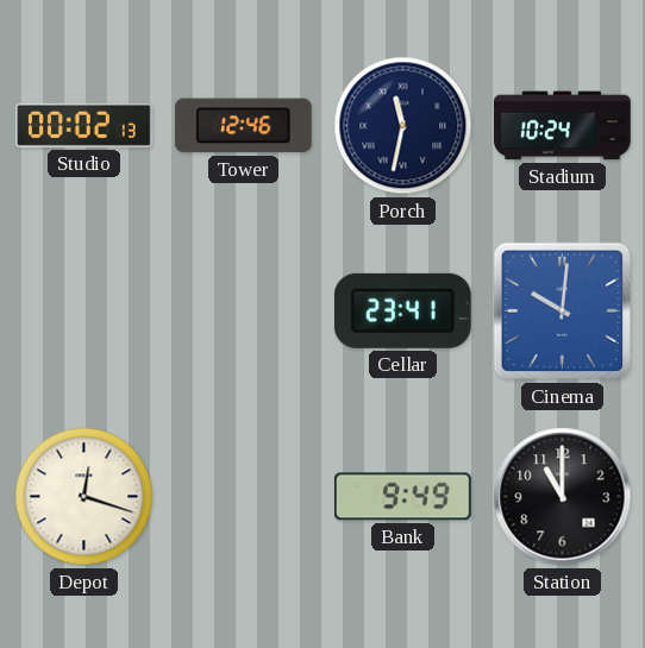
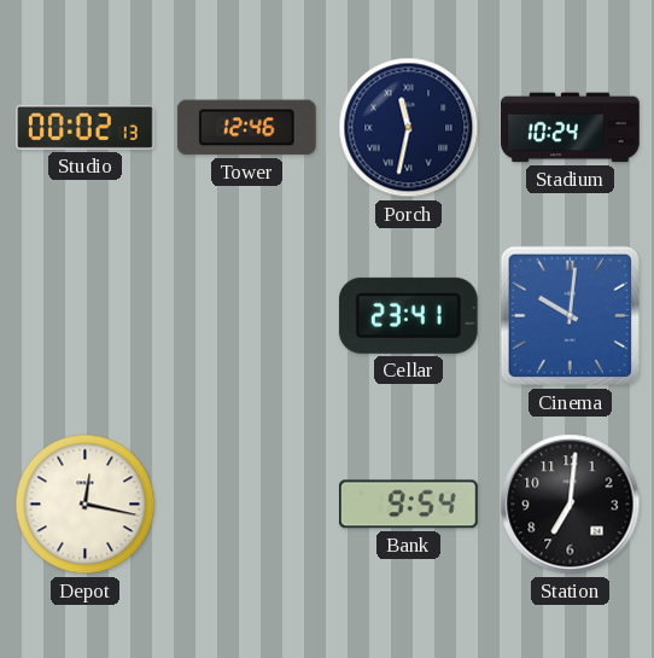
Depot: 12:18 -> 12:17 (86, 505)
Bank: 9:49 -> 9:54 (408, 505)
Station: 11:00 -> 7:01 (571, 505)
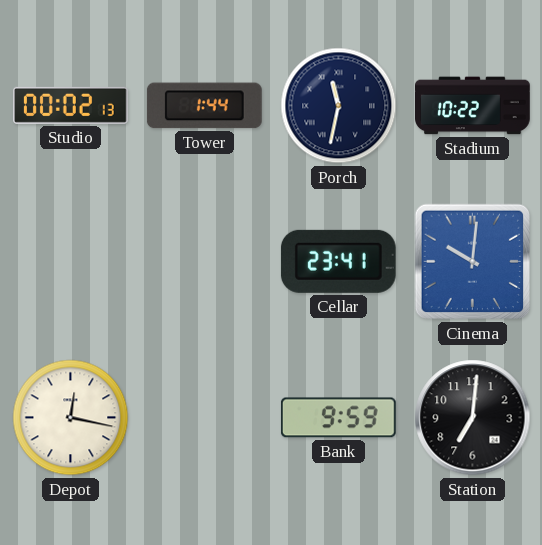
Tower: 12:46 -> 1:44 (204, 106)
Stadium: 10:24 -> 10:22 (473, 106)
Bank: 9:54 -> 9:59 (338, 418)
